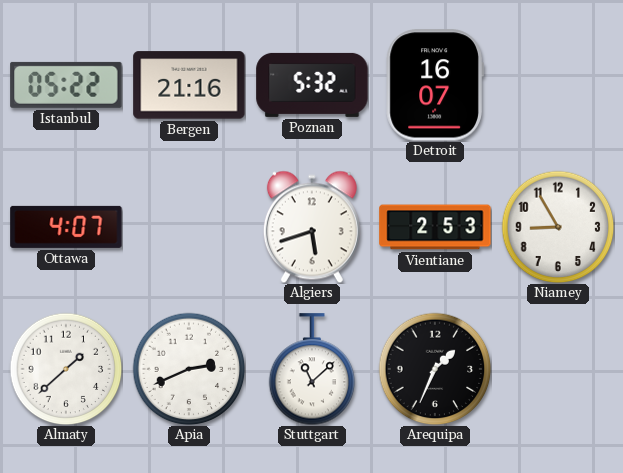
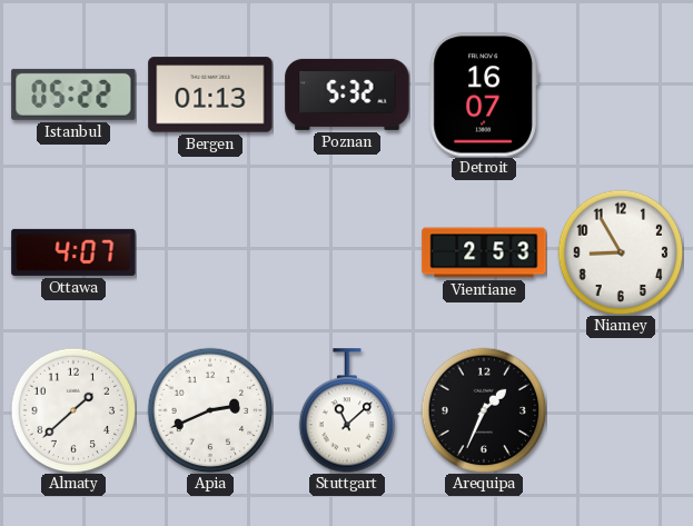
Bergen: 21:16 -> 01:13 (210, 95)
Algiers: 5:42 -> none (312, 227)
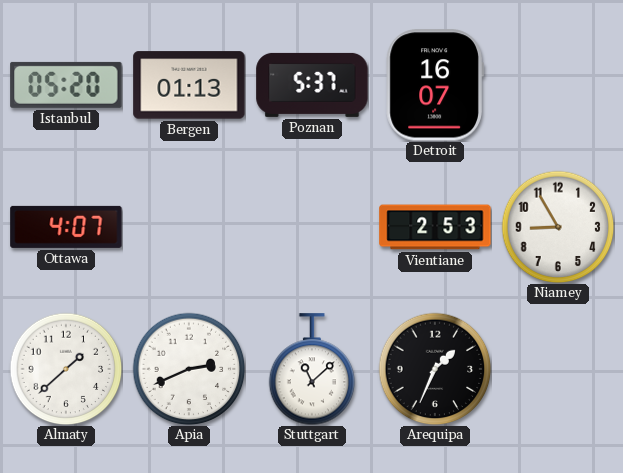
Istanbul: 05:22 -> 05:20 (66, 85)
Poznan: 5:32 -> 5:37 (312, 85)
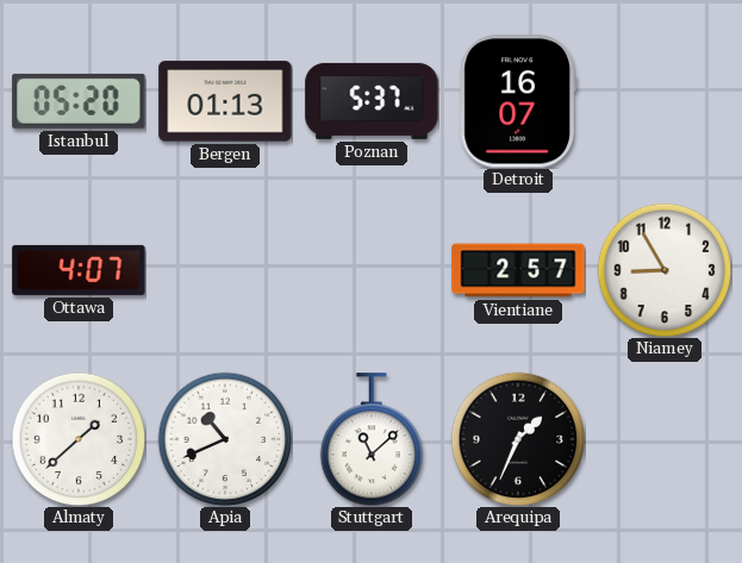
Vientiane: 2:53 -> 2:57 (518, 270)
Apia: 2:41 -> 10:41 (225, 439)
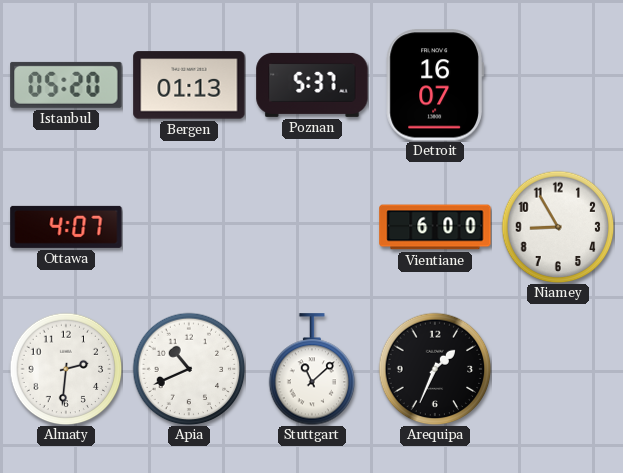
Vientiane: 2:57 -> 6:00 (435, 227)
Almaty: 1:38 -> 2:31 (66, 369)
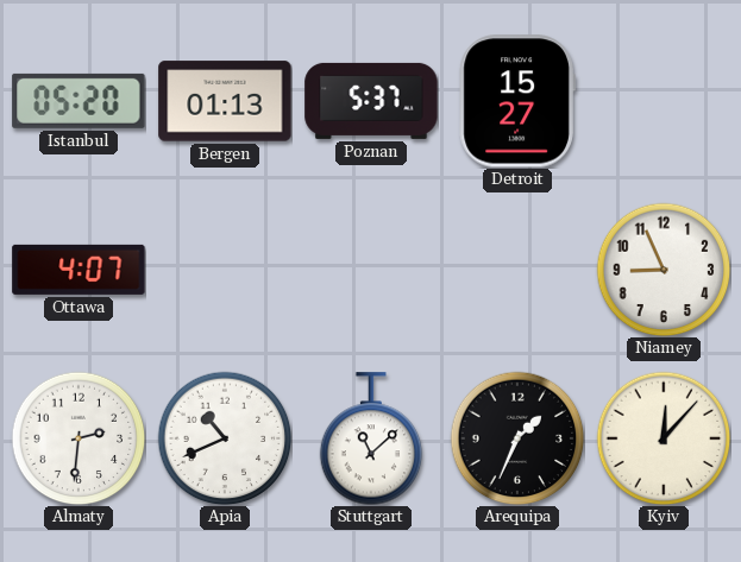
Detroit: 16:07 -> 15:27 (517, 101)
Vientiane: 6:00 -> none (435, 227)
Niamey: 8:55 -> 8:56 (664, 270)
Kyiv: none -> 12:07 (664, 438)
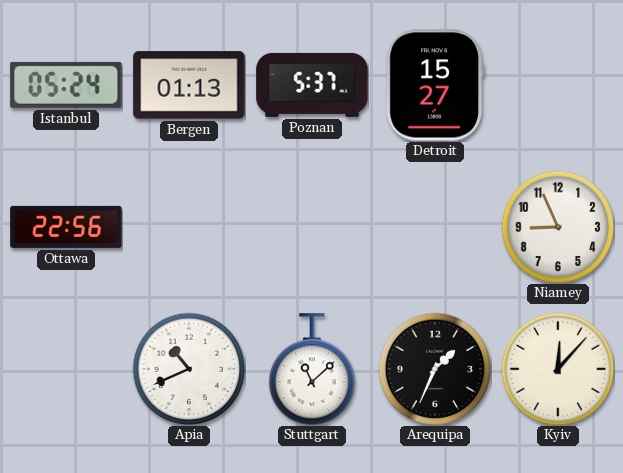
Istanbul: 05:20 -> 05:24 (66, 85)
Ottawa: 4:07 -> 22:56 (66, 227)
Almaty: 2:31 -> none (79, 438)
